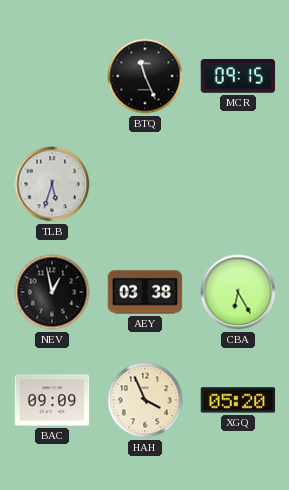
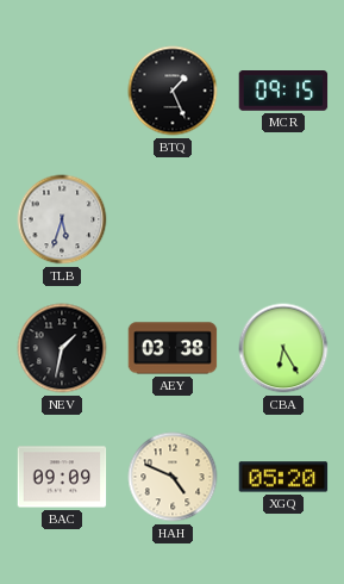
BTQ: 11:26 -> 1:26 (173, 91)
NEV: 12:58 -> 1:32 (62, 348)
HAH: 3:56 -> 4:49 (173, 477)
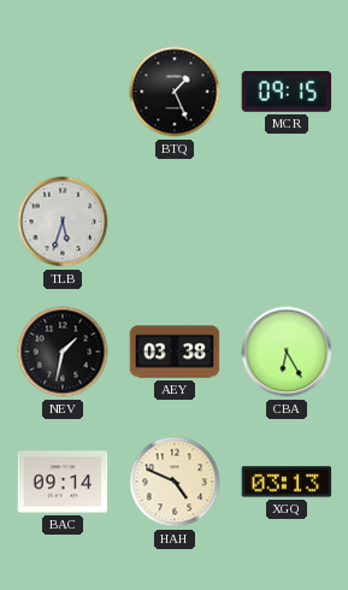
BAC: 09:09 -> 09:14 (63, 482)
XGQ: 05:20 -> 03:13 (287, 482)
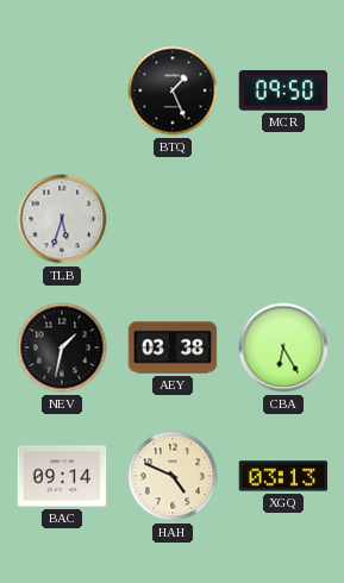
MCR: 09:15 -> 09:50 (283, 92)
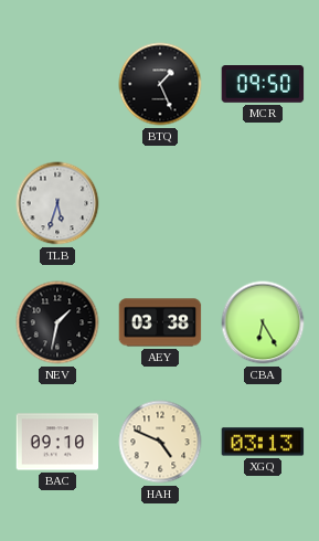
BAC: 09:14 -> 09:10 (57, 442)
